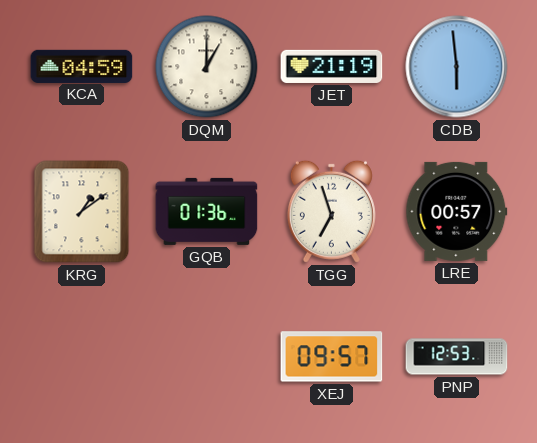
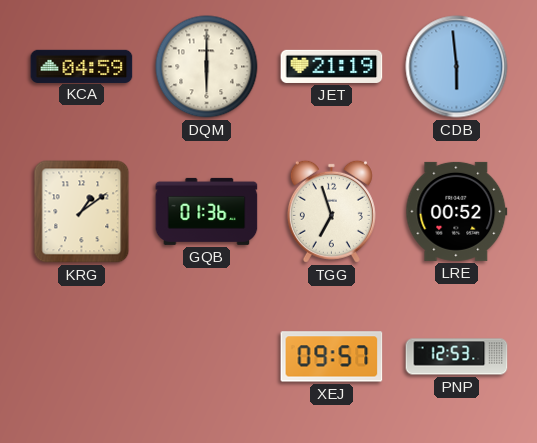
DQM: 1:00 -> 6:00 (207, 67)
LRE: 00:57 -> 00:52 (457, 211)
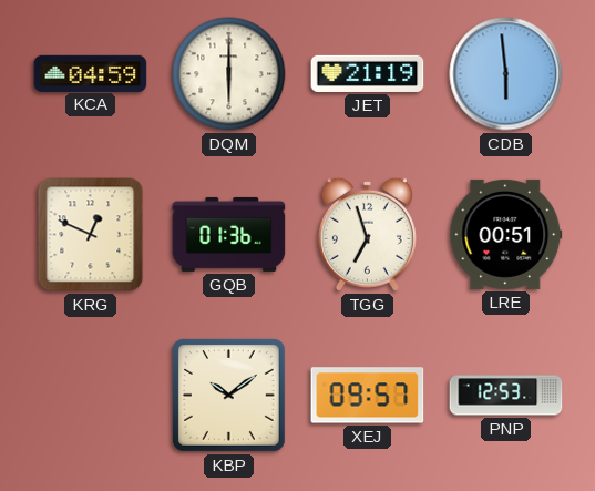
KRG: 1:09 -> 12:49 (91, 235)
LRE: 00:52 -> 00:51 (506, 234)
KBP: none -> 10:09 (228, 395)
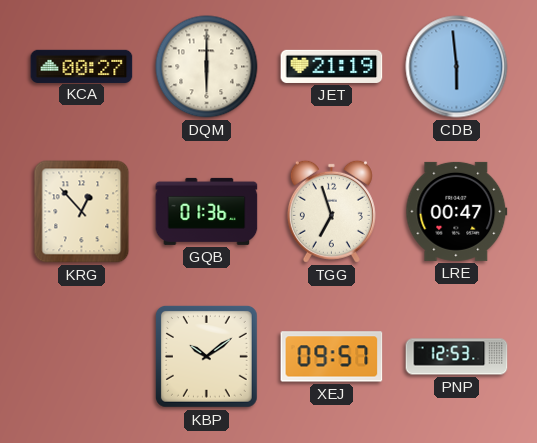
KCA: 04:59 -> 00:27 (82, 66)
KRG: 12:49 -> 12:53 (82, 212)
LRE: 00:51 -> 00:47 (457, 211)
